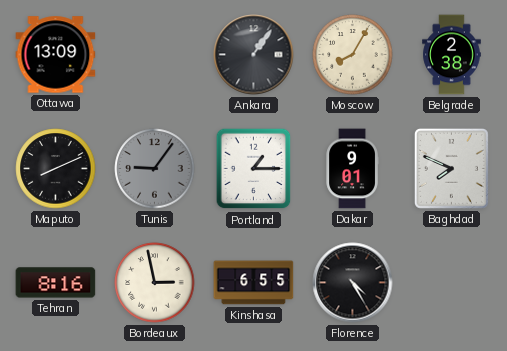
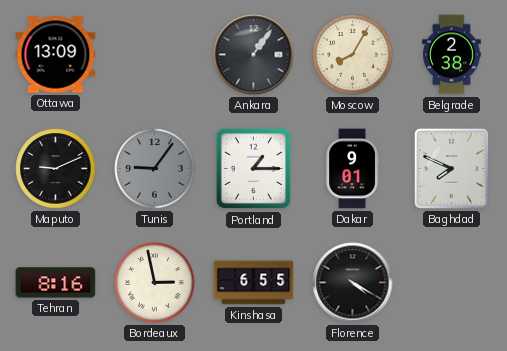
Maputo: 8:11 -> 9:11 (56, 169)
Florence: 4:25 -> 4:20 (353, 283)
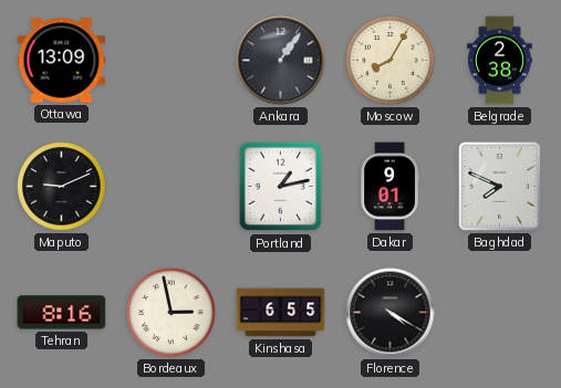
Tunis: 9:06 -> none (155, 169)
Portland: 1:15 -> 1:13 (281, 187)
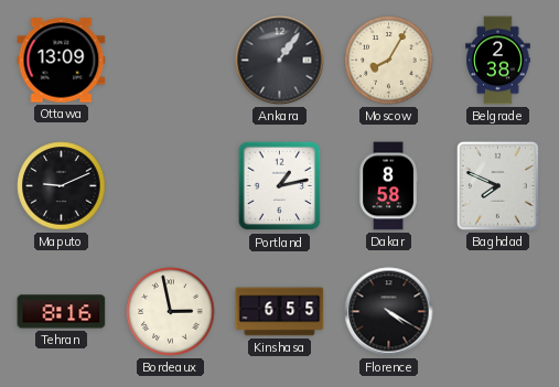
Dakar: 9:01 -> 8:58 (388, 186)
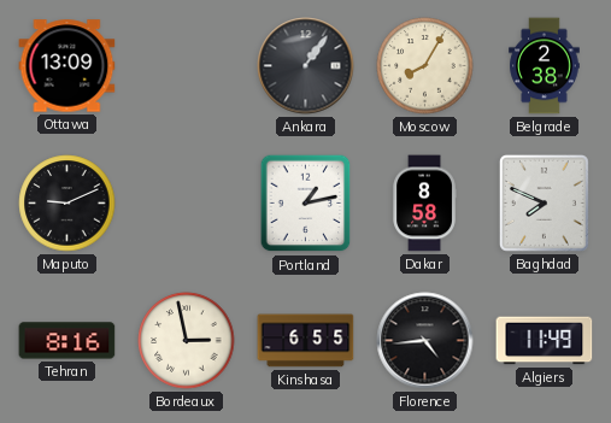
Florence: 4:20 -> 4:44 (425, 341)
Algiers: none -> 11:49 (545, 341)
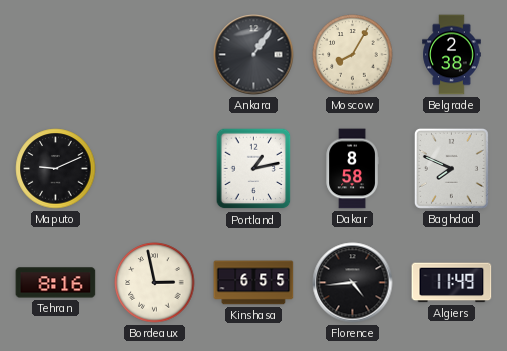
Ottawa: 13:09 -> none (67, 66)
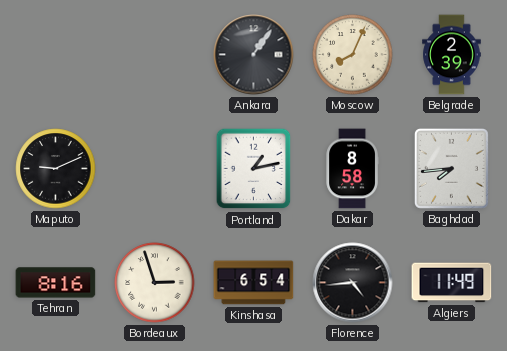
Moscow: 8:05 -> 8:04 (353, 55)
Belgrade: 2:38 -> 2:39 (452, 55)
Baghdad: 7:49 -> 7:44 (451, 168)
Bordeaux: 2:58 -> 2:57 (155, 283)
Kinshasa: 6:55 -> 6:54 (254, 283)
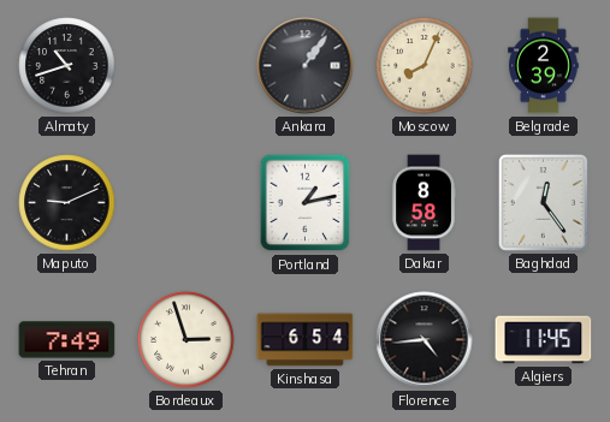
Almaty: none -> 10:42 (67, 66)
Baghdad: 7:44 -> 12:24 (543, 202)
Tehran: 8:16 -> 7:49 (67, 340)
Algiers: 11:49 -> 11:45 (544, 340)
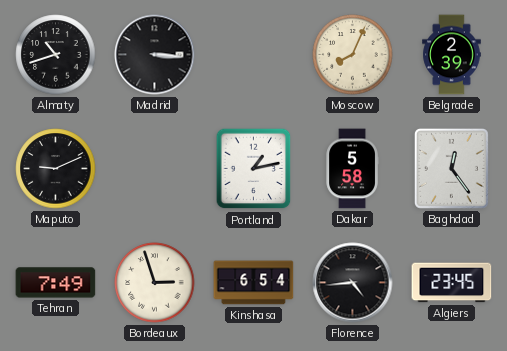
Madrid: none -> 3:16 (155, 55)
Ankara: 1:06 -> none (306, 66)
Dakar: 8:58 -> 5:58 (352, 169)
Algiers: 11:45 -> 23:45 (452, 283)
